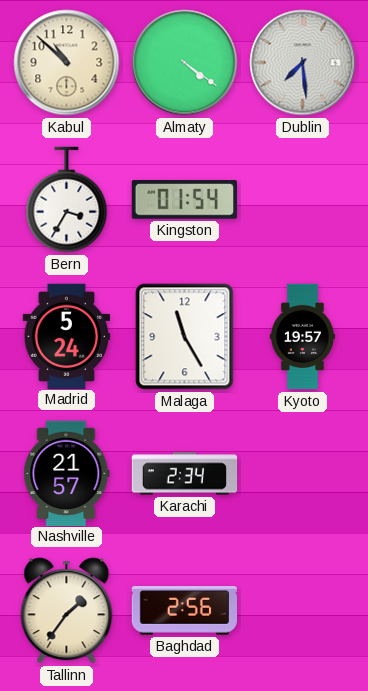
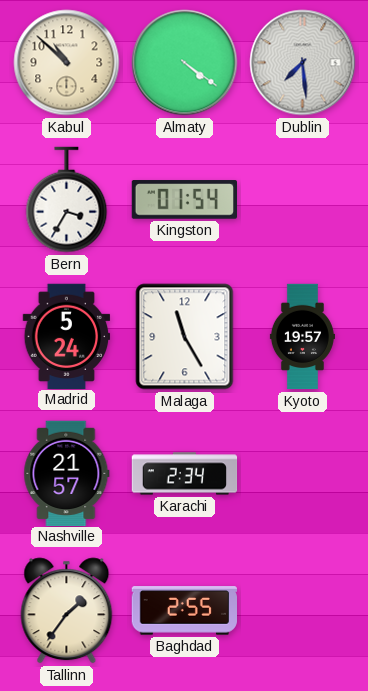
Baghdad: 2:56 -> 2:55 (184, 611)
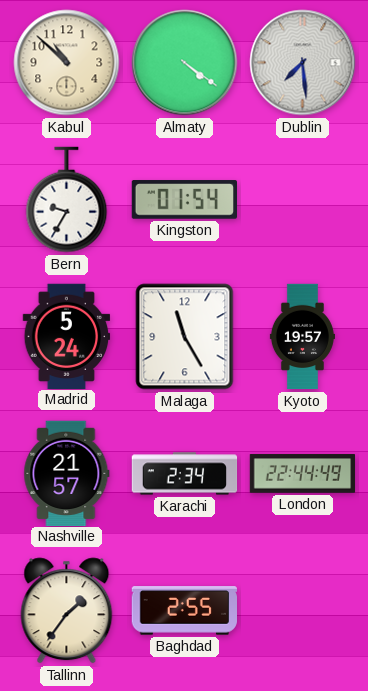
Bern: 3:35 -> 9:35 (67, 200)
London: none -> 22:44 (303, 474)
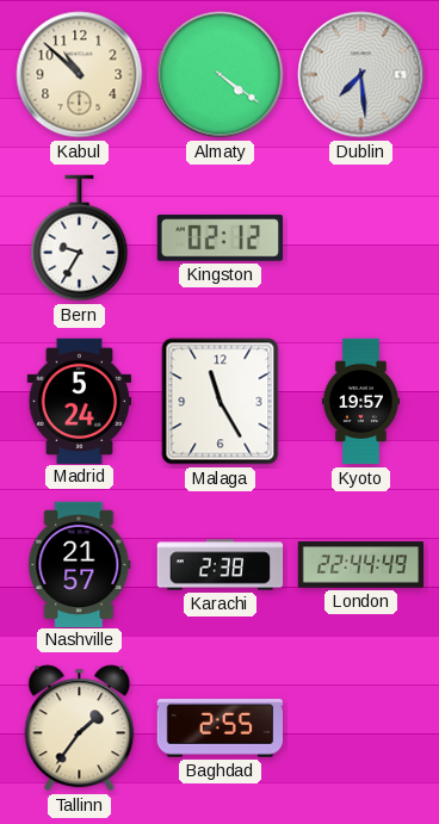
Kingston: 01:54 -> 02:12 (219, 238)
Karachi: 2:34 -> 2:38 (221, 565)
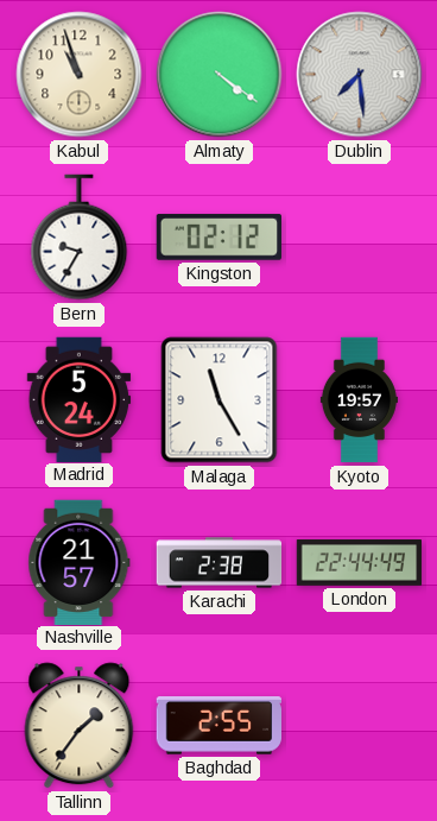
Kabul: 10:52 -> 10:57 (80, 75)
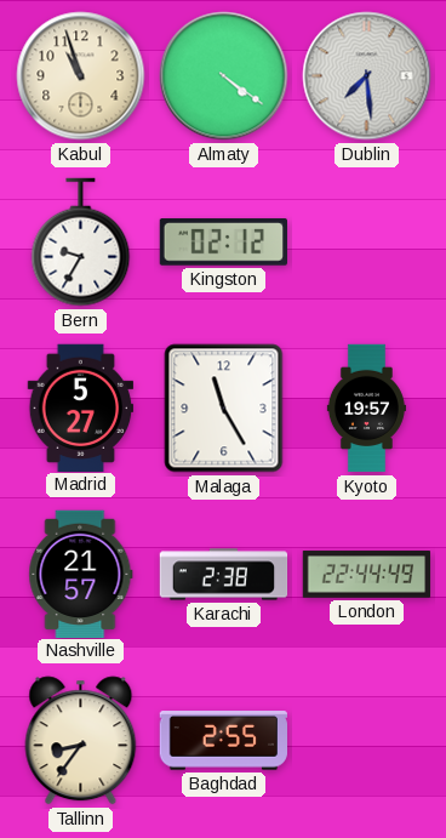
Madrid: 5:24 -> 5:27 (81, 407)
Tallinn: 1:36 -> 8:36 (81, 741)
